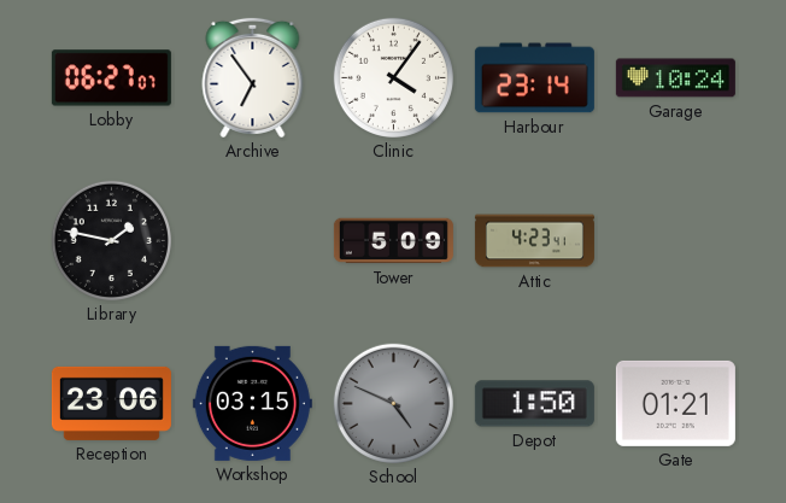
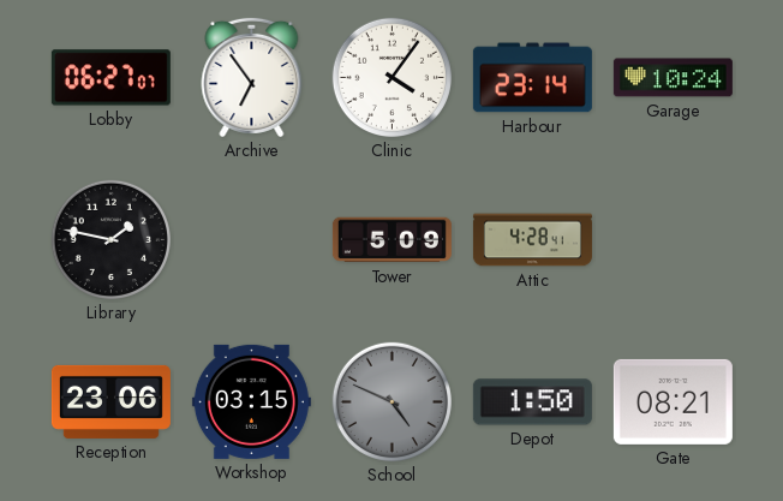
Attic: 4:23 -> 4:28 (532, 240)
Gate: 01:21 -> 08:21 (673, 401)
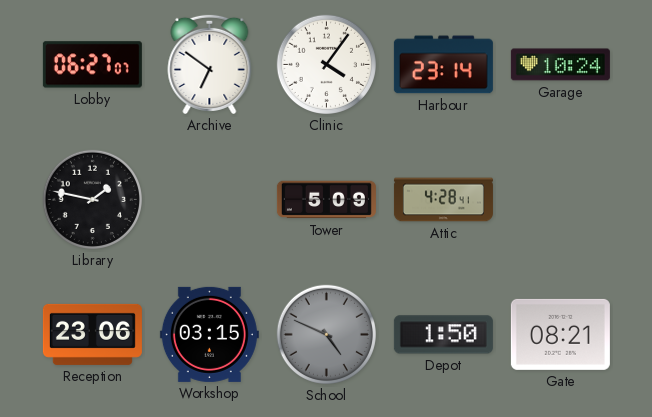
Archive: 6:54 -> 6:51 (210, 64)
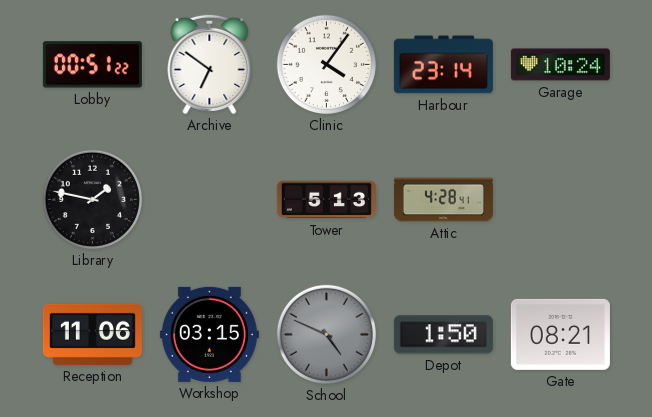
Lobby: 06:27 -> 00:51 (92, 65)
Tower: 5:09 -> 5:13 (326, 200)
Reception: 23:06 -> 11:06 (92, 334)
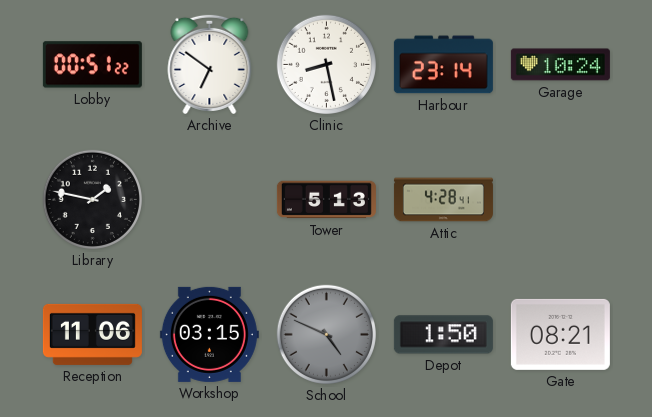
Clinic: 4:06 -> 8:28 (326, 64)
